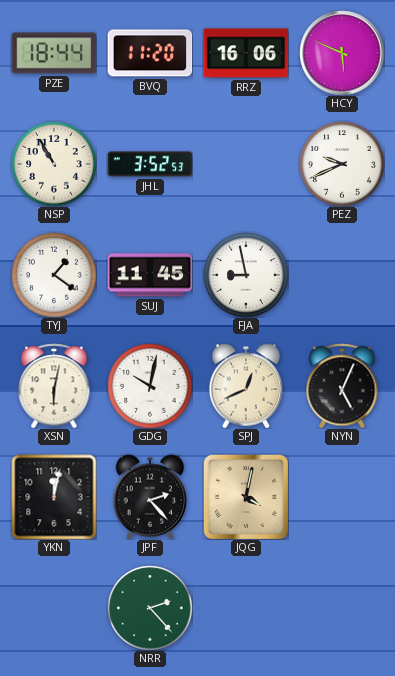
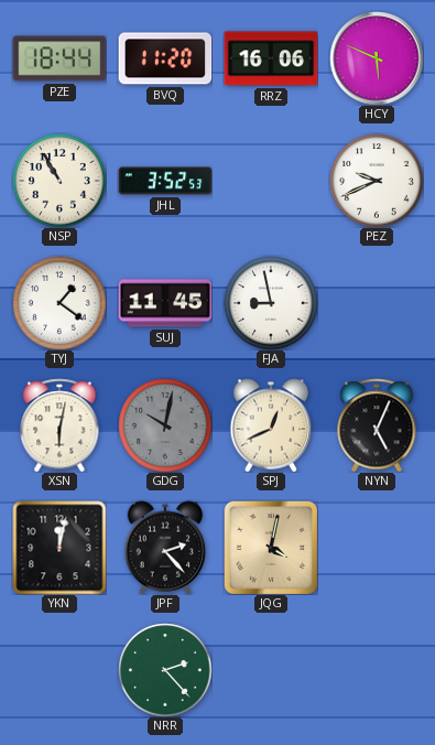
GDG dial: white -> grey (165, 425)
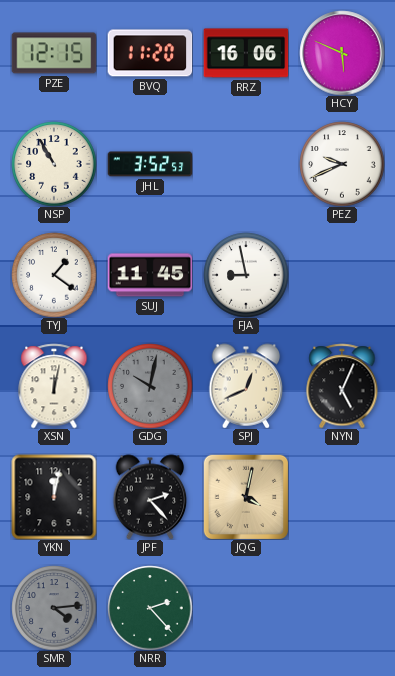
PZE: 18:44 -> 12:15 (54, 53)
XSN: 6:02 -> 12:02 (54, 386)
SMR: none -> 4:14 (54, 608)
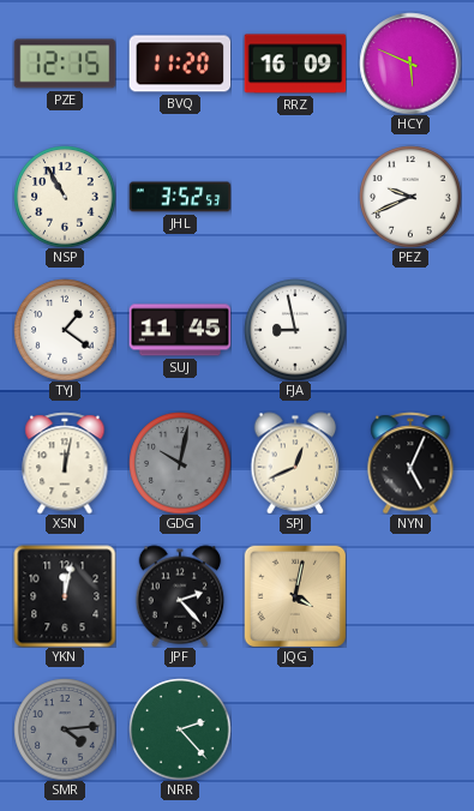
RRZ: 16:06 -> 16:09 (295, 64)
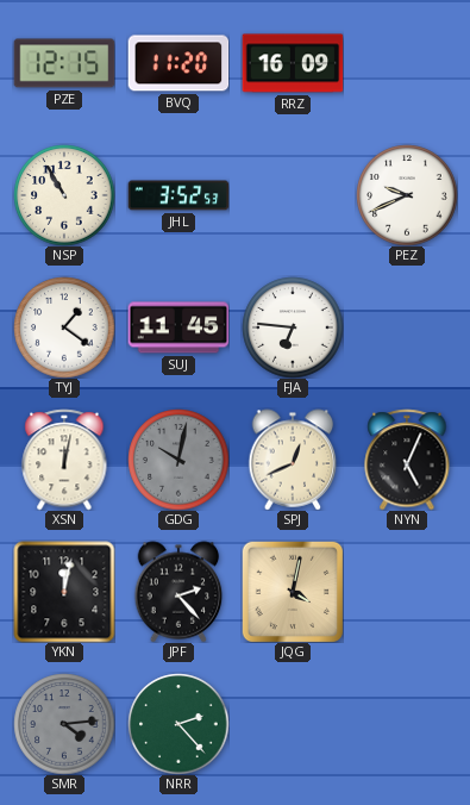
HCY: 5:49 -> none (410, 64)
FJA: 8:58 -> 6:46 (293, 327)
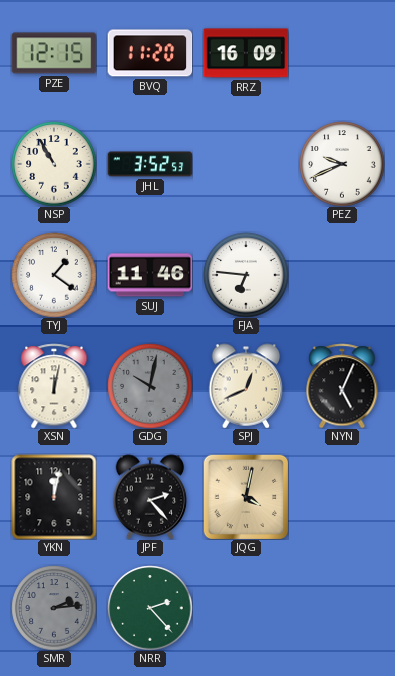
SUJ: 11:45 -> 11:46 (150, 275)
SMR: 4:14 -> 2:14 (54, 608)
